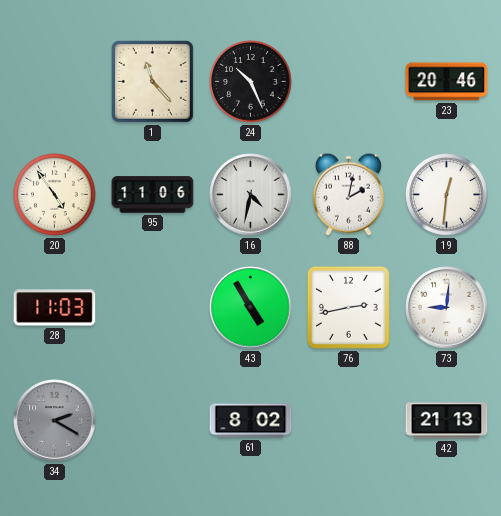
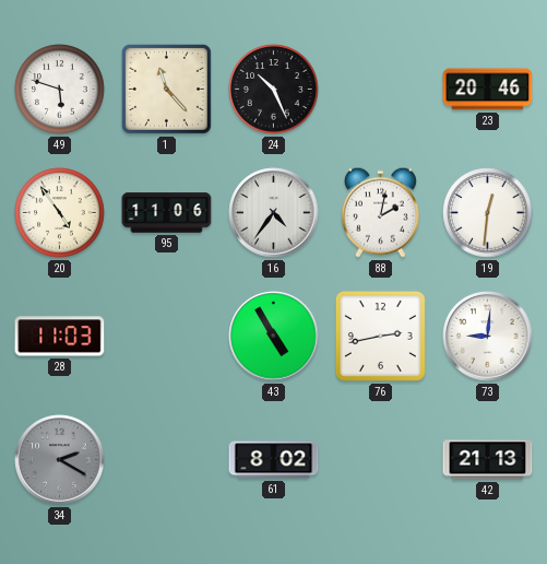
49: none -> 5:48 (60, 90)
16: 4:32 -> 4:36 (274, 213)
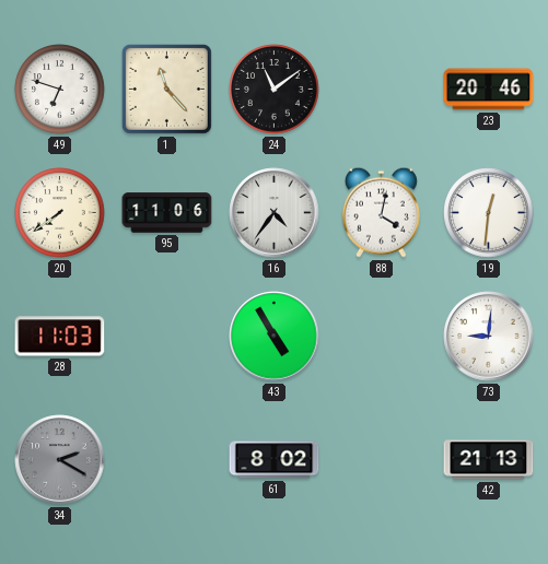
49: 5:48 -> 6:48 (60, 90)
24: 10:26 -> 11:09 (275, 90)
20: 4:54 -> 7:39 (60, 213)
88: 2:02 -> 4:02 (381, 212)
76: 2:43 -> none (380, 336)
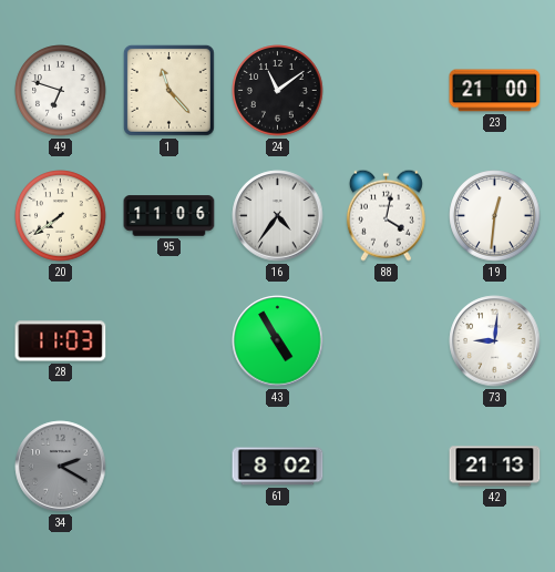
23: 20:46 -> 21:00 (495, 91)
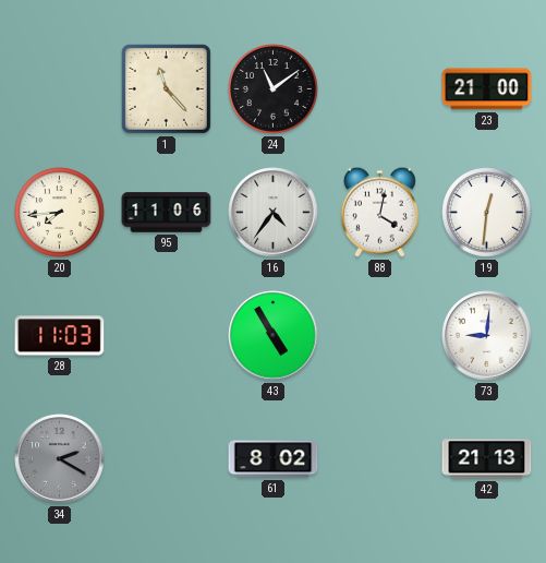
49: 6:48 -> none (61, 91)
20: 7:39 -> 7:44 (60, 213)
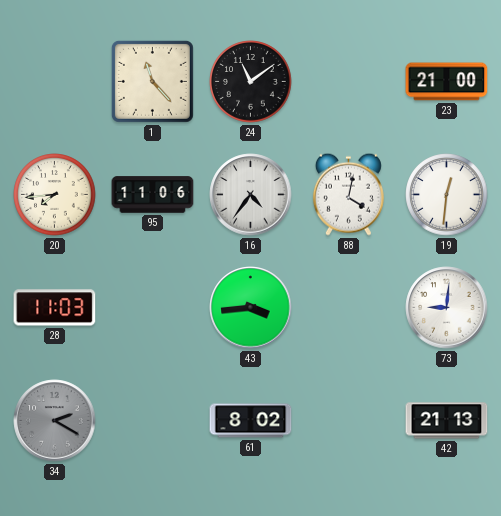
43: 4:55 -> 3:44 (251, 308)
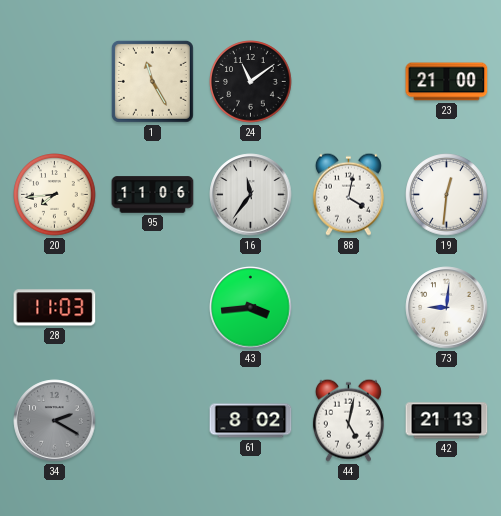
1: 11:23 -> 11:25 (152, 81)
16: 4:36 -> 11:36 (251, 195)
44: none -> 5:02 (348, 420)
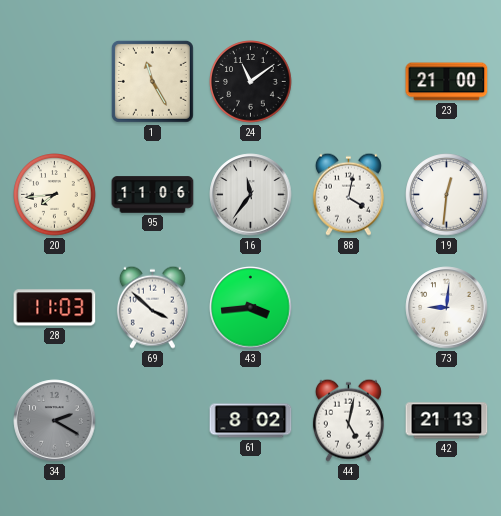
69: none -> 3:52 (152, 307)
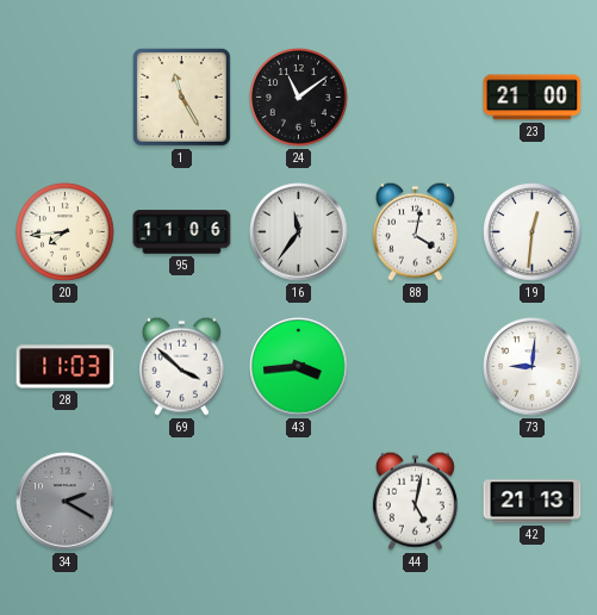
61: 8:02 -> none (251, 421)
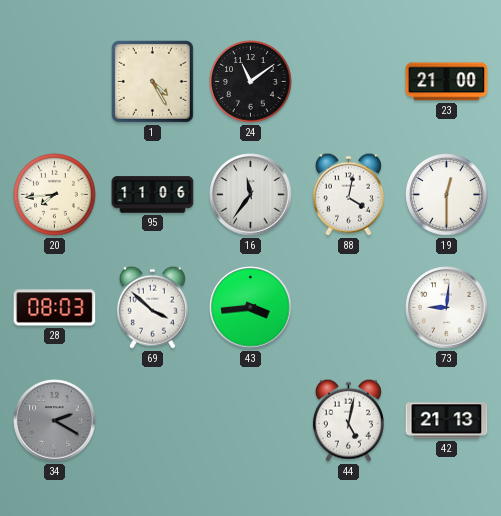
1: 11:25 -> 4:25 (152, 81)
19: 12:31 -> 12:30 (447, 195)
28: 11:03 -> 08:03 (55, 308)
